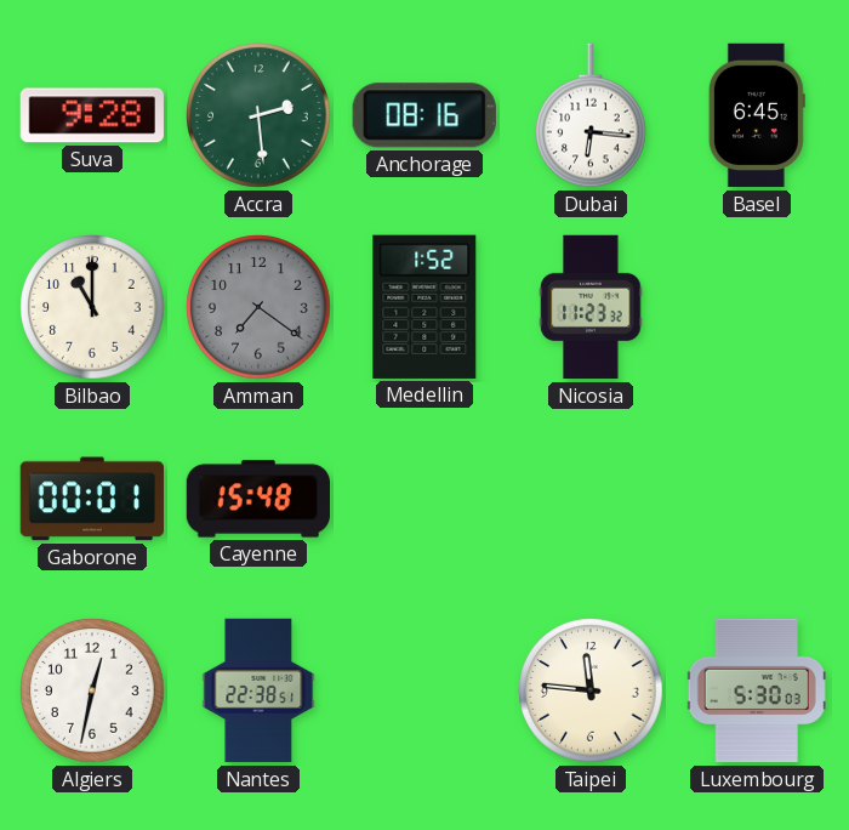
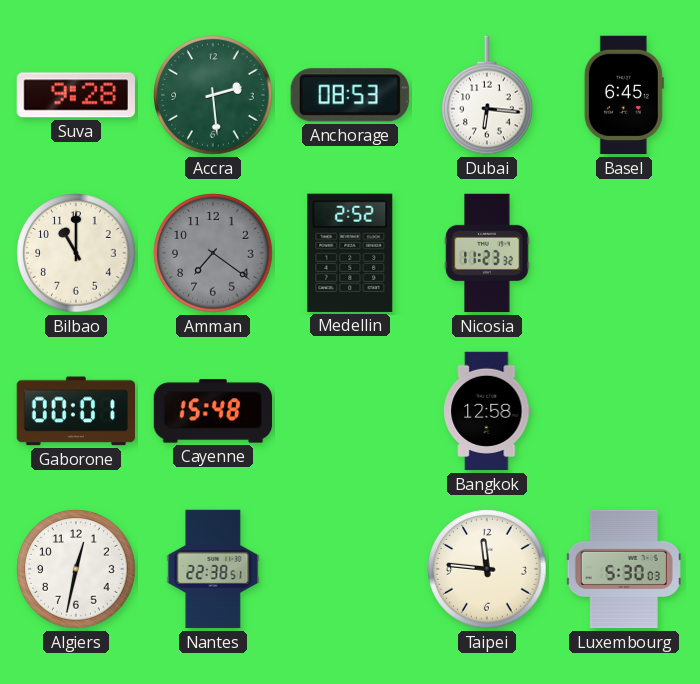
Anchorage: 08:16 -> 08:53 (350, 95)
Medellin: 1:52 -> 2:52 (350, 253)
Bangkok: none -> 12:58 (487, 411)
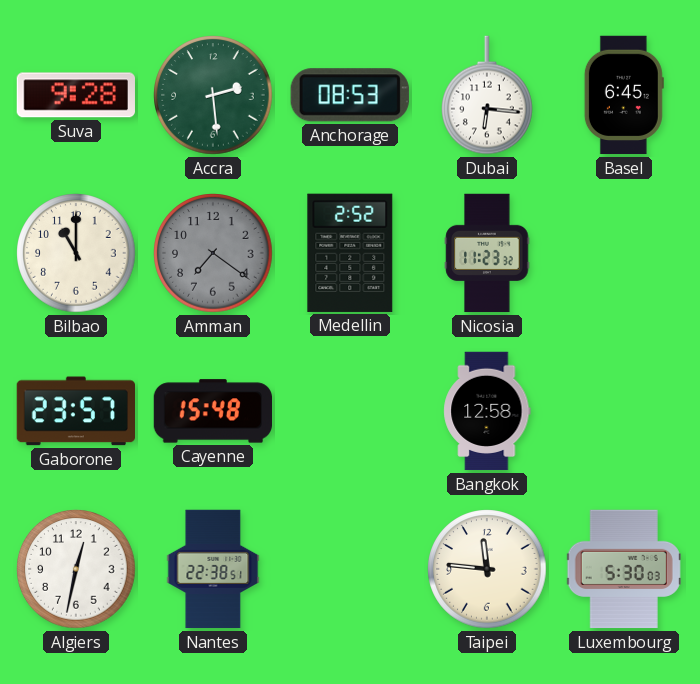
Gaborone: 00:01 -> 23:57 (75, 411)
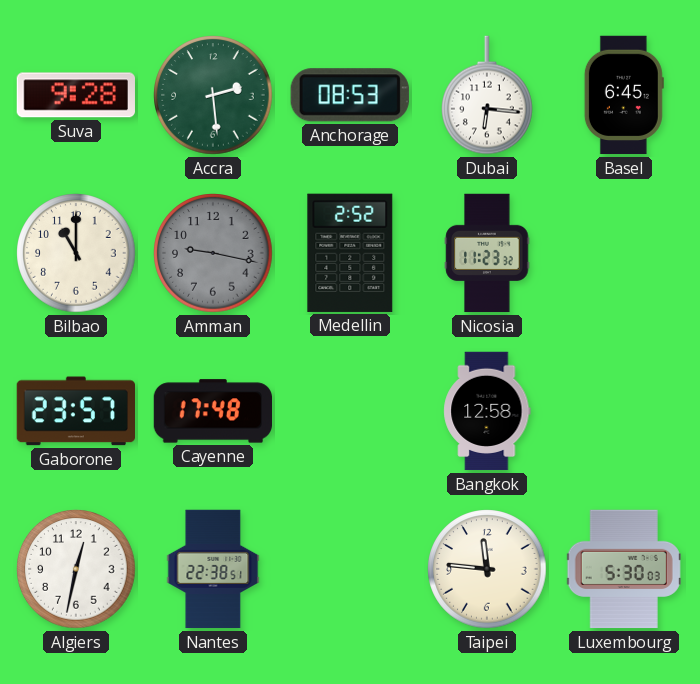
Amman: 7:21 -> 9:17 (213, 253)
Cayenne: 15:48 -> 17:48 (213, 411)
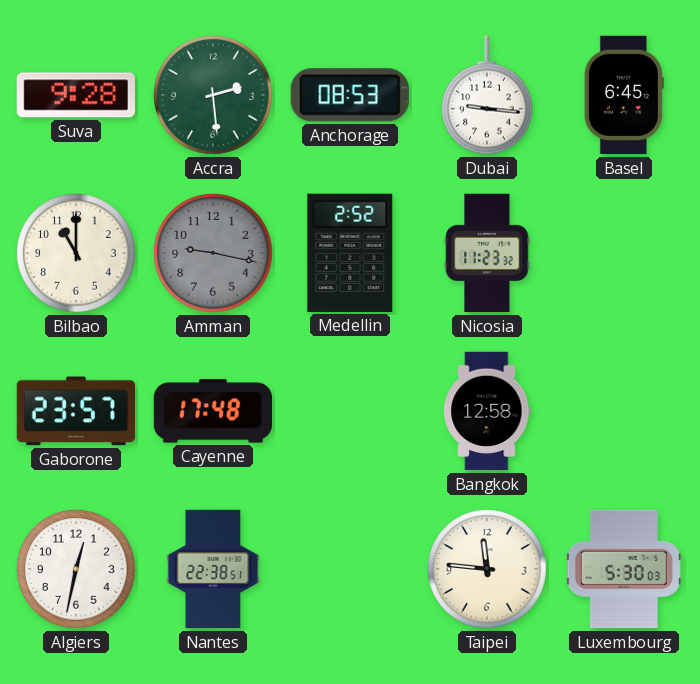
Dubai: 6:16 -> 9:16 (488, 95)
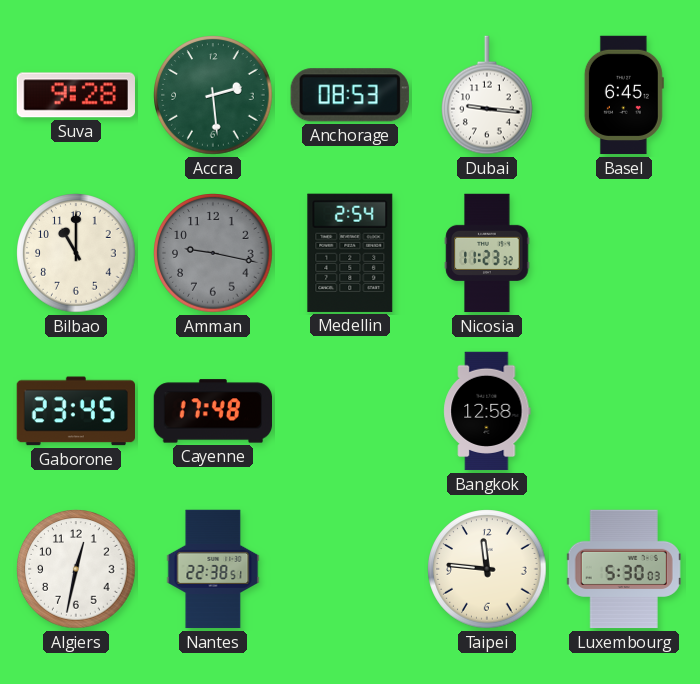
Medellin: 2:52 -> 2:54 (350, 253)
Gaborone: 23:57 -> 23:45 (75, 411)
